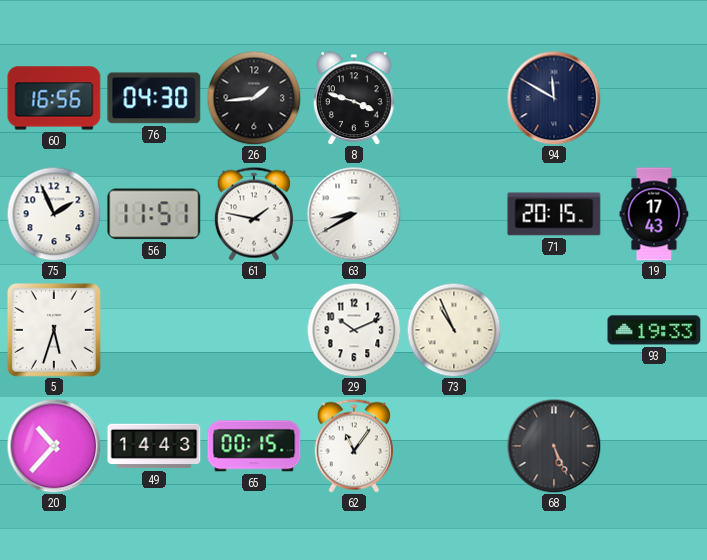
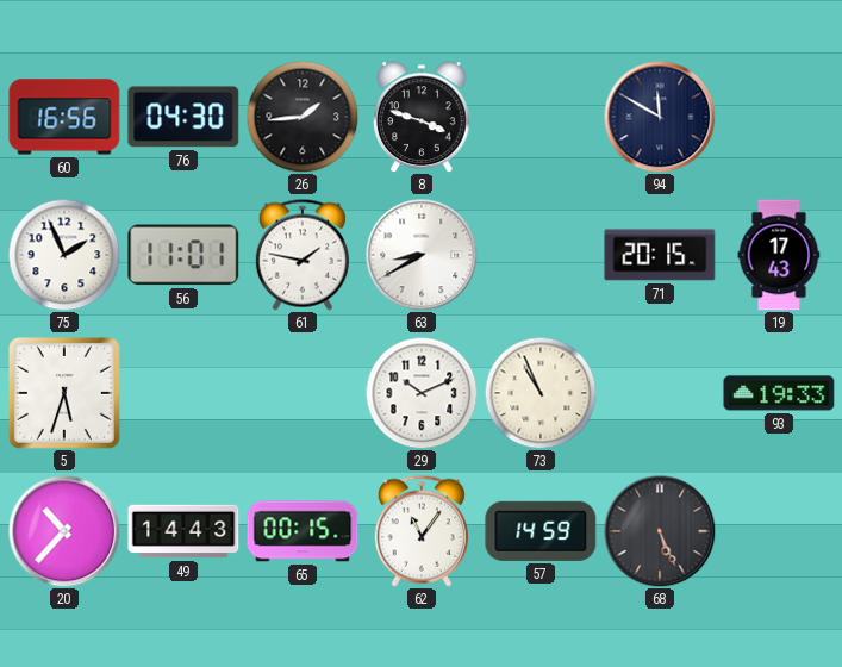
56: 11:51 -> 11:01 (183, 255)
57: none -> 14:59 (541, 531)
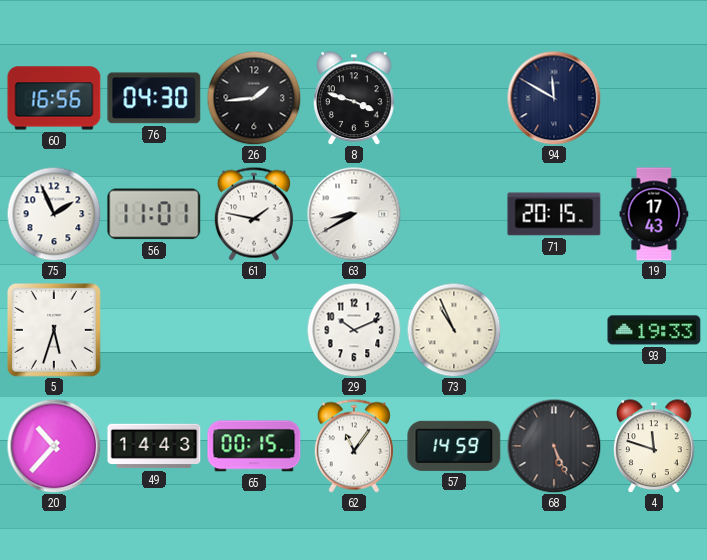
4: none -> 11:48 (654, 446)
